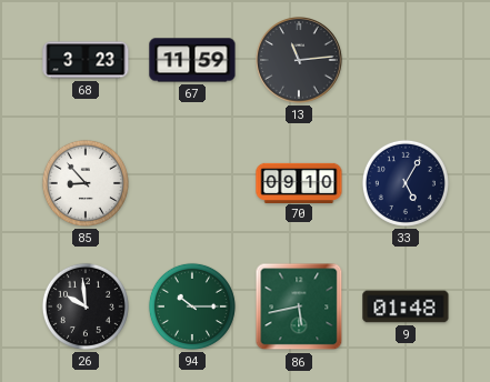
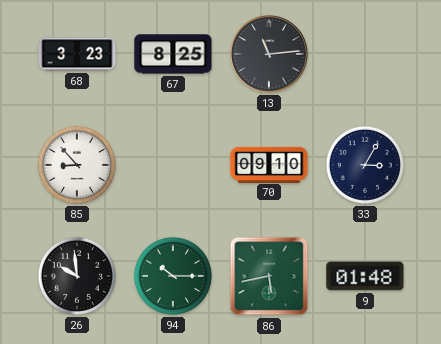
67: 11:59 -> 8:25 (173, 54)
33: 5:05 -> 3:05 (365, 165)
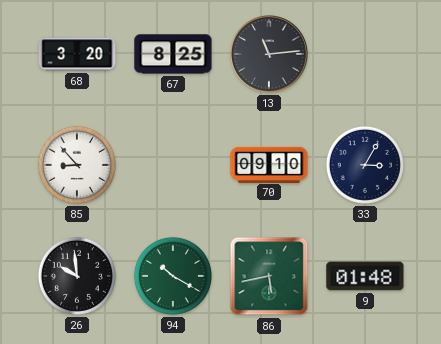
68: 3:23 -> 3:20 (77, 54)
94: 10:15 -> 10:20 (173, 276)
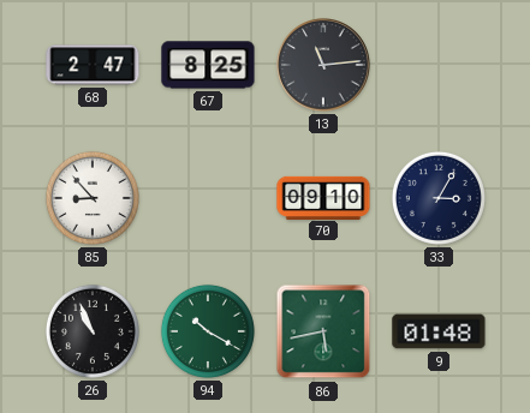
68: 3:20 -> 2:47 (93, 65)
26: 9:59 -> 10:56 (93, 331)
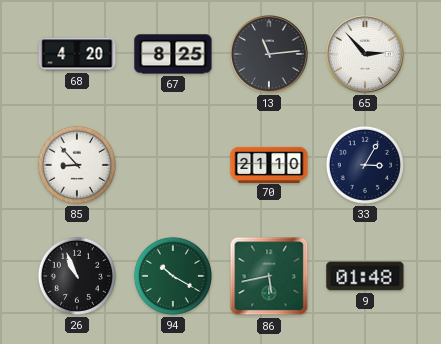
68: 2:47 -> 4:20 (77, 54)
65: none -> 2:53 (365, 54)
70: 09:10 -> 21:10 (269, 164)
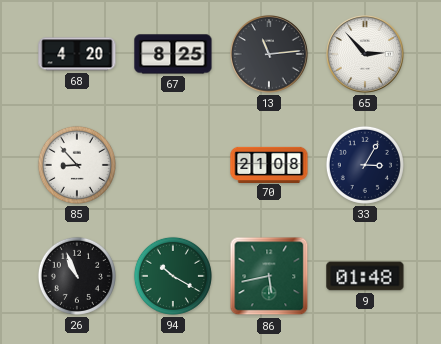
70: 21:10 -> 21:08 (269, 164)
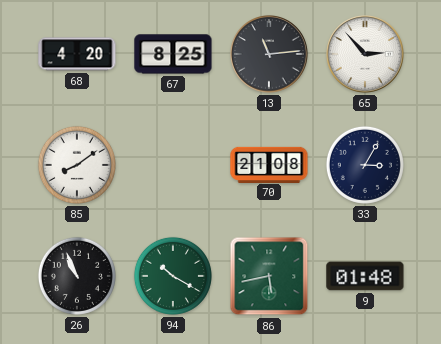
85: 8:53 -> 8:09 (77, 165)
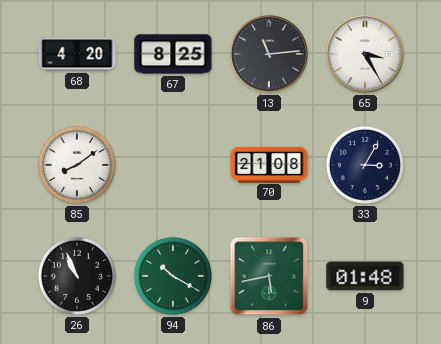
65: 2:53 -> 3:25 (365, 54)
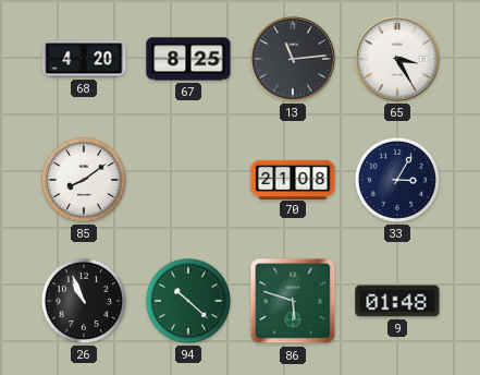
94: 10:20 -> 10:22 (188, 301)
86: 5:43 -> 5:48 (293, 301)
